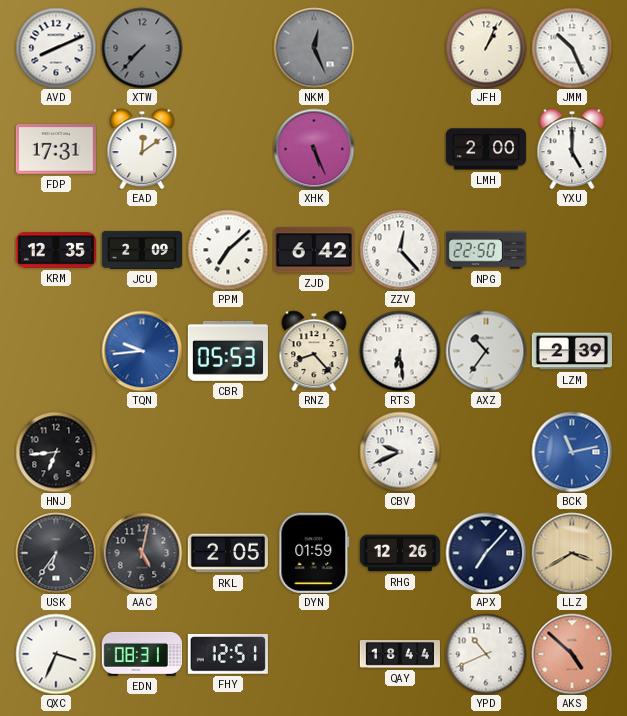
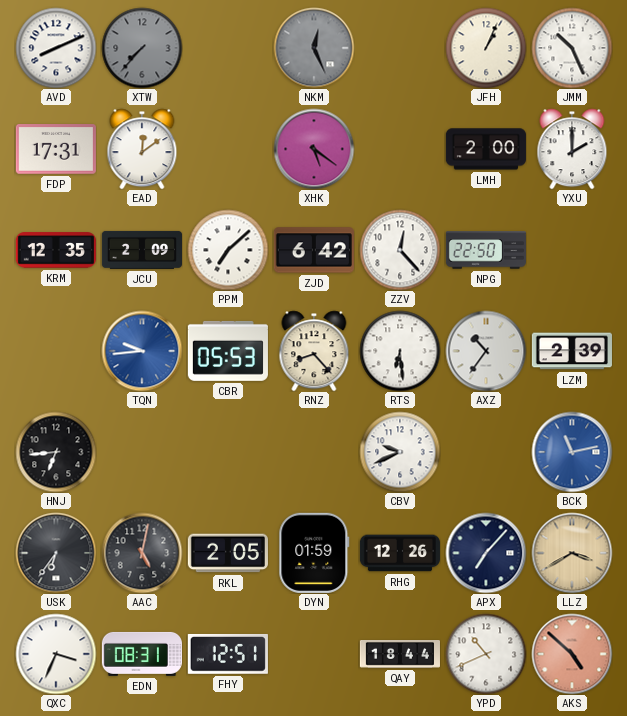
XHK: 5:26 -> 5:21 (314, 149)
YXU: 5:00 -> 2:00 (572, 149)
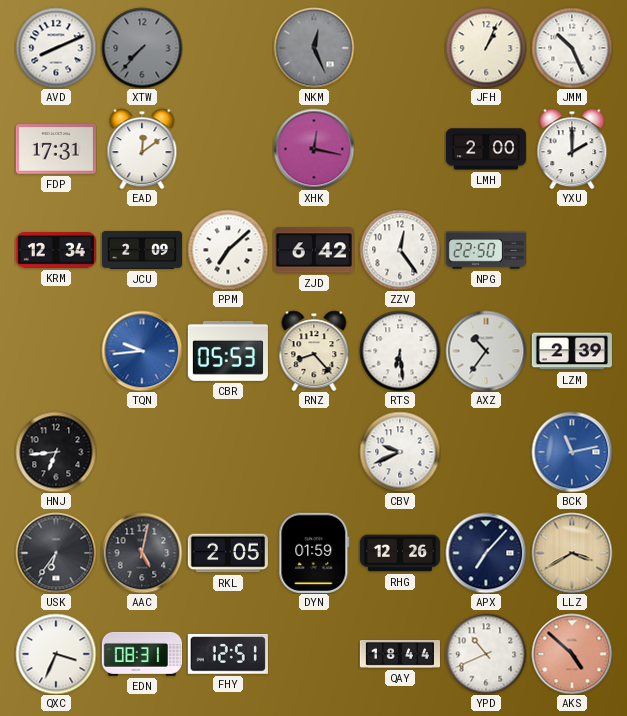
XHK: 5:21 -> 12:17 (314, 149)
KRM: 12:35 -> 12:34 (56, 250)
ZZV: 12:23 -> 12:24 (400, 250)
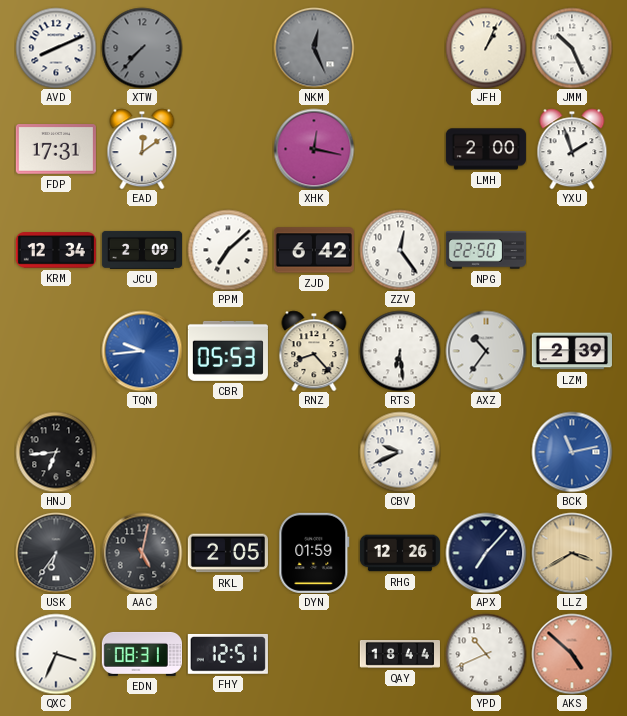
YXU: 2:00 -> 1:57 (572, 149)
